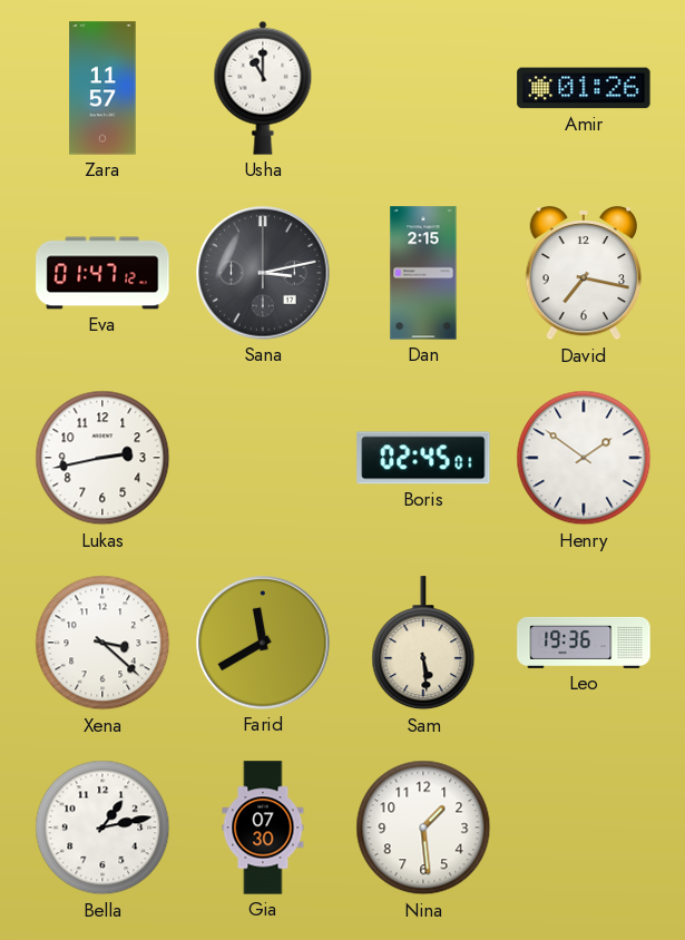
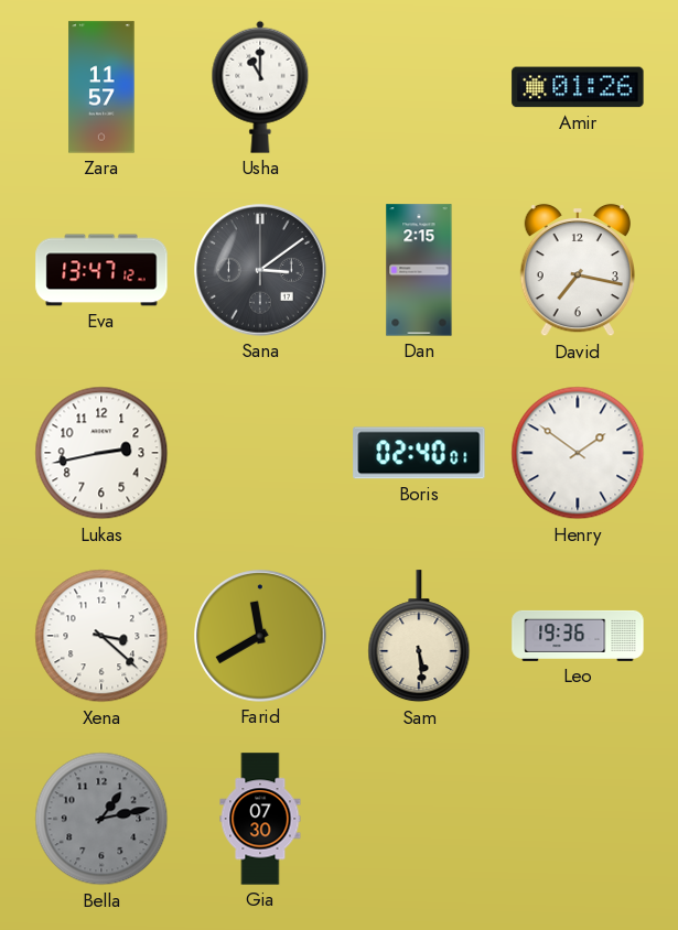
Eva: 01:47 -> 13:47 (101, 270)
Sana: 3:13 -> 3:09 (260, 270)
Boris: 02:45 -> 02:40 (419, 453)
Bella dial: white -> grey (101, 819)
Nina: 1:29 -> none (423, 828)
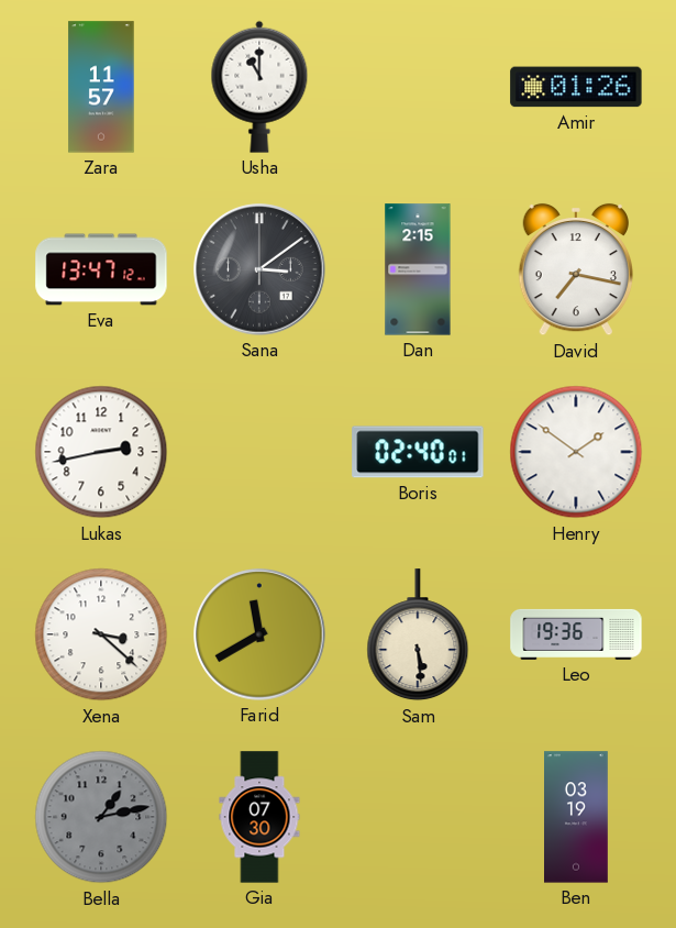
Ben: none -> 03:19 (577, 817)
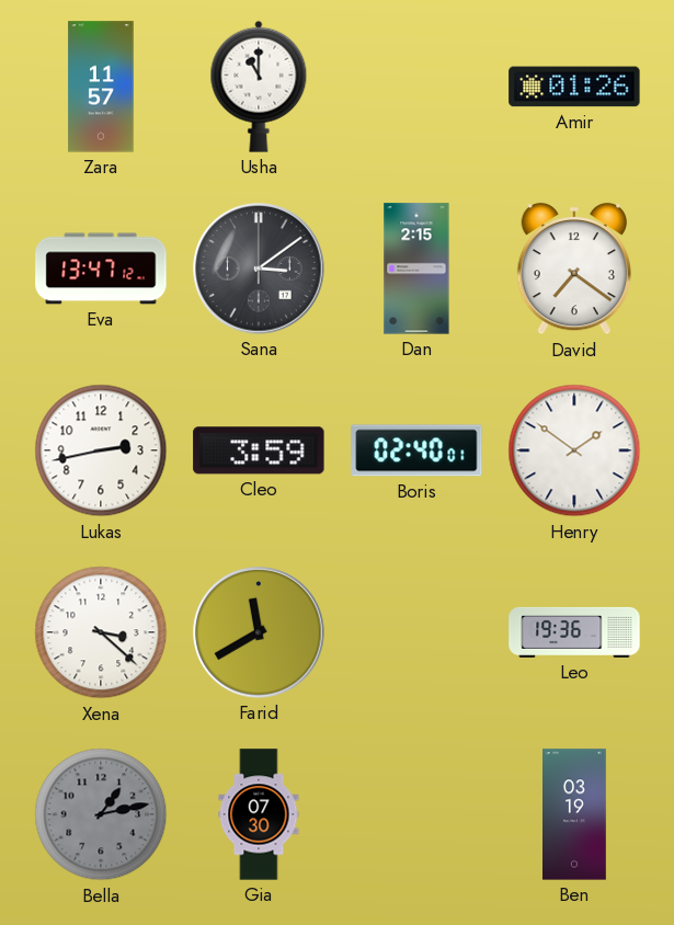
David: 7:17 -> 7:21 (573, 269)
Cleo: none -> 3:59 (259, 450)
Sam: 5:29 -> none (418, 636)
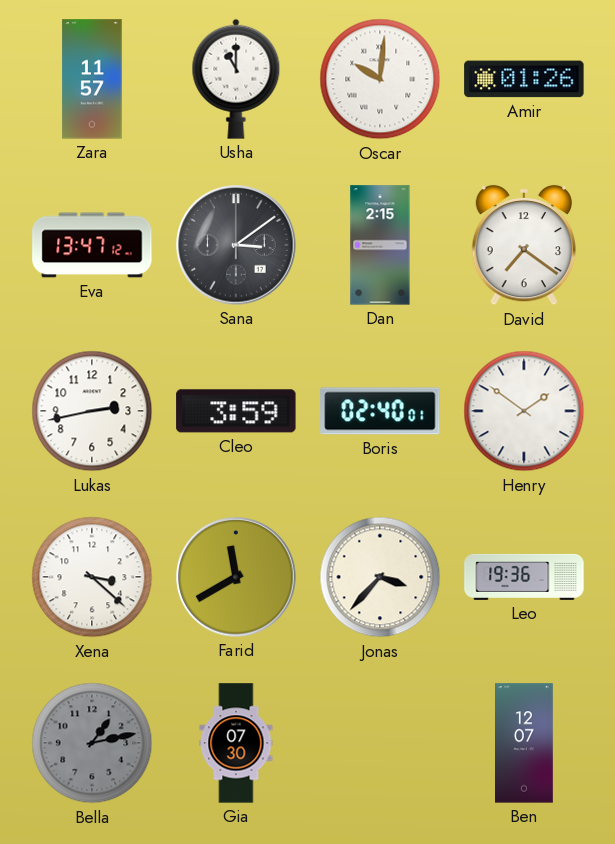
Oscar: none -> 10:01 (380, 79)
Jonas: none -> 3:37 (380, 577)
Ben: 03:19 -> 12:07 (525, 743)
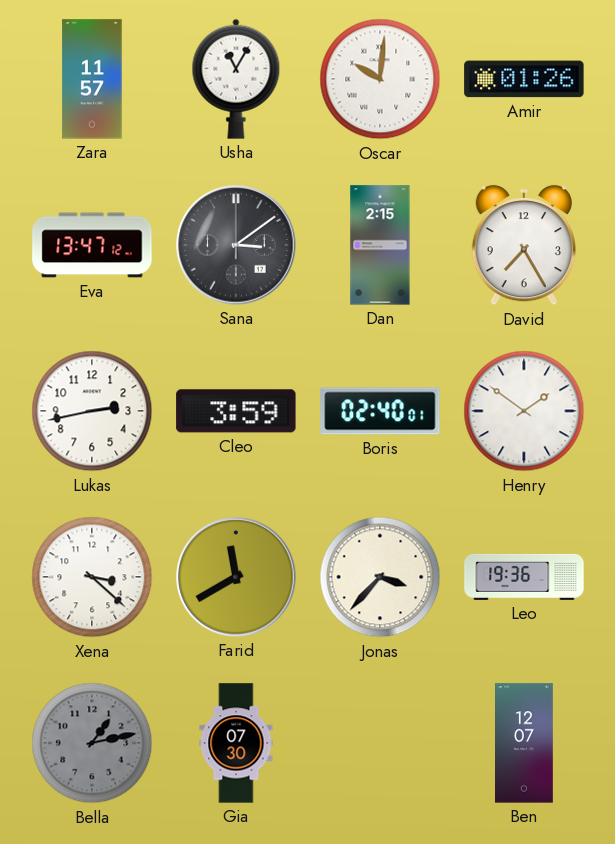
Usha: 11:00 -> 11:05 (236, 79)
David: 7:21 -> 7:25 (523, 245)
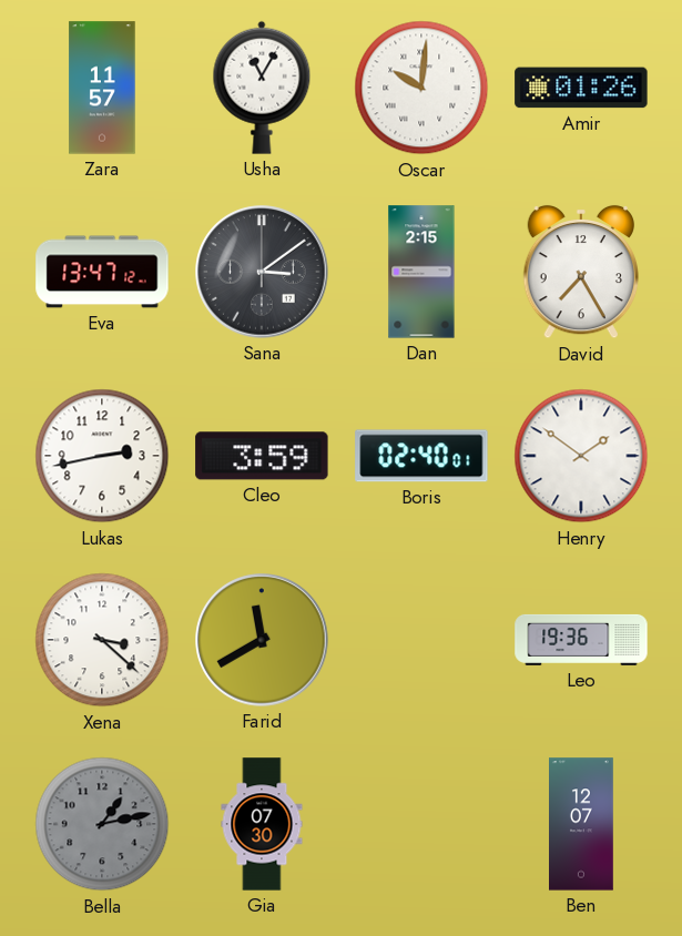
Jonas: 3:37 -> none (380, 577)
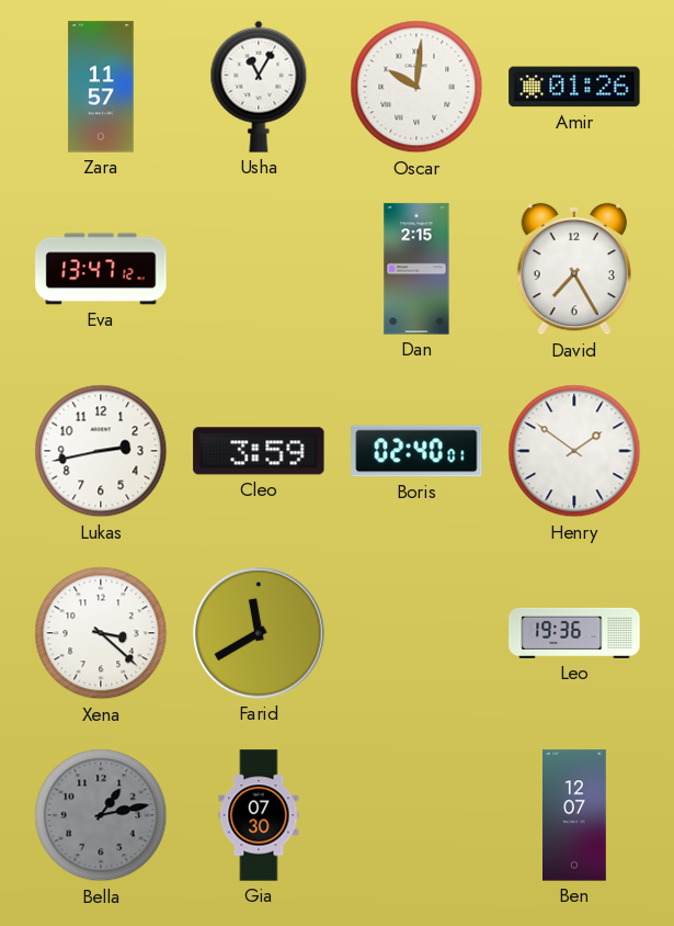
Sana: 3:09 -> none (262, 272)
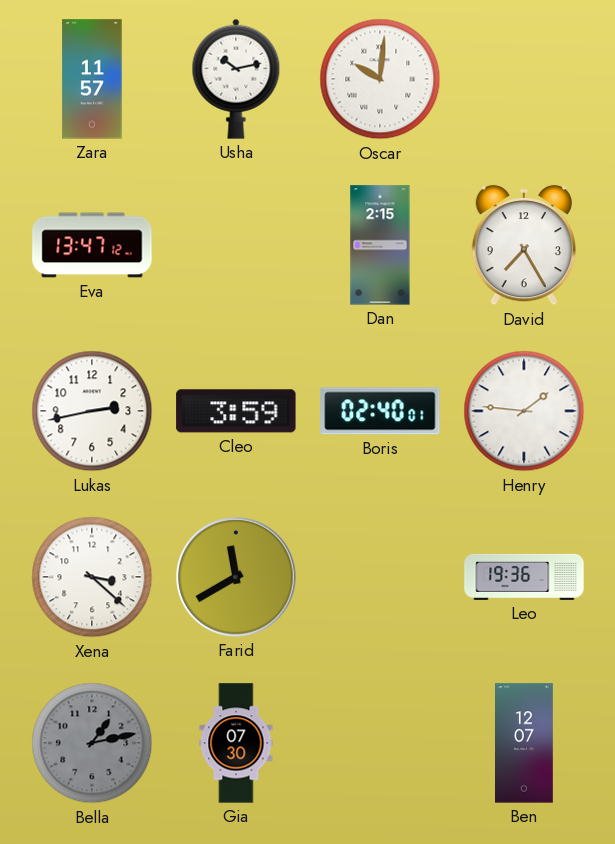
Usha: 11:05 -> 10:13 (236, 79)
Amir: 01:26 -> none (574, 87)
Henry: 1:51 -> 1:46 (524, 411)
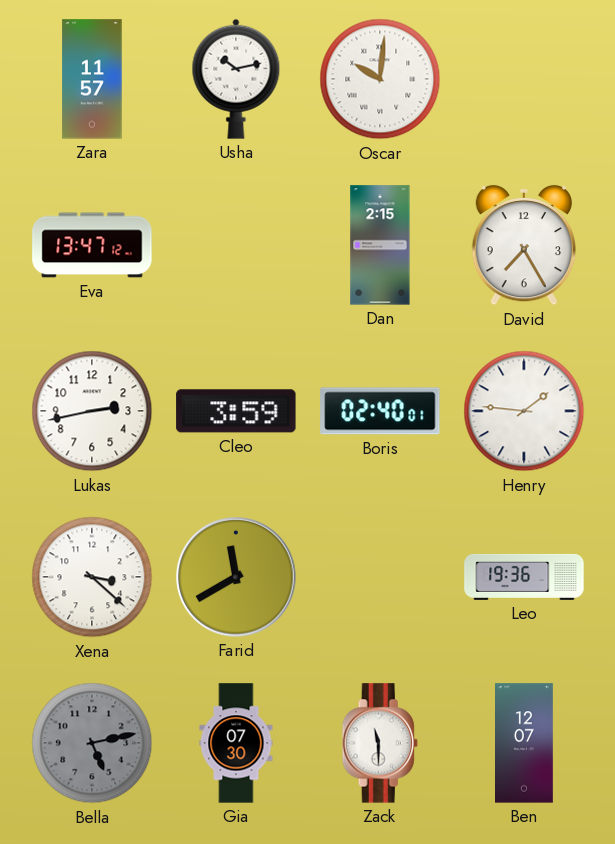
Bella: 1:13 -> 5:13 (92, 743)
Zack: none -> 11:30 (380, 743)
